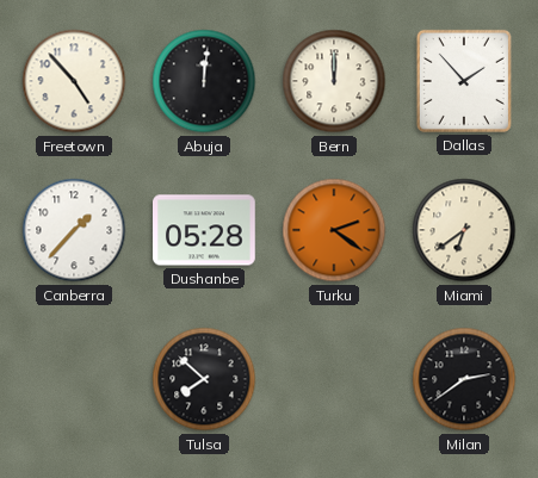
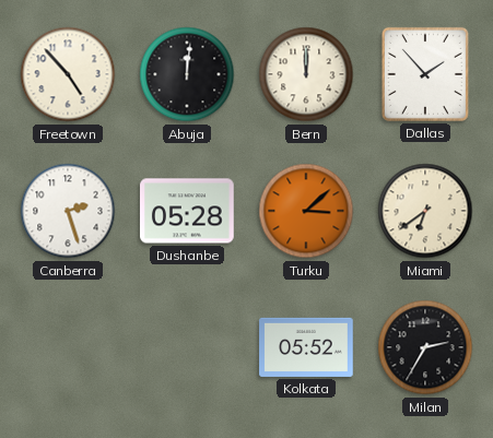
Canberra: 1:37 -> 2:27 (68, 211)
Turku: 2:21 -> 3:08 (306, 211)
Tulsa: 7:52 -> none (204, 379)
Kolkata: none -> 05:52 (306, 347)
Milan: 2:39 -> 2:35 (425, 347)
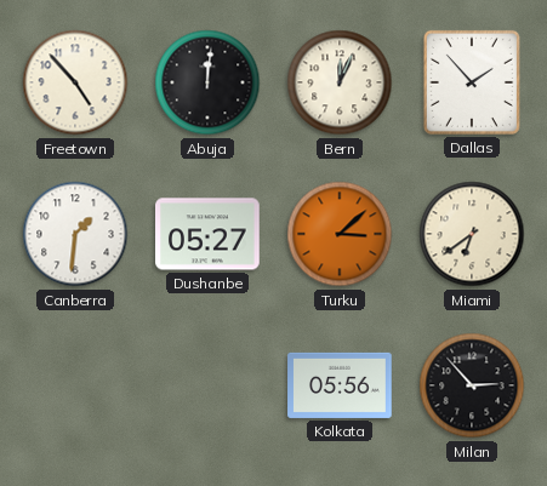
Bern: 12:00 -> 12:04 (340, 82)
Canberra: 2:27 -> 1:31 (75, 234)
Dushanbe: 05:28 -> 05:27 (209, 234)
Kolkata: 05:52 -> 05:56 (340, 385)
Milan: 2:35 -> 2:53 (472, 385)
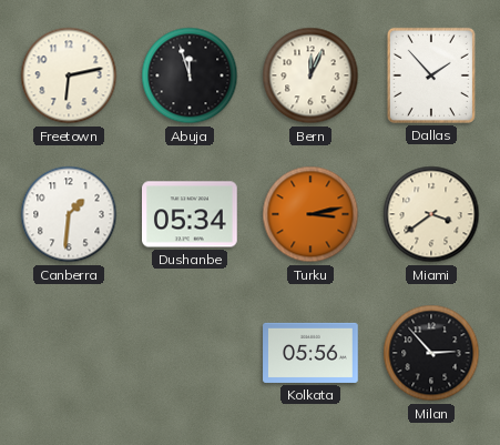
Freetown: 4:53 -> 6:13 (69, 75)
Abuja: 12:01 -> 11:57 (190, 75)
Dushanbe: 05:27 -> 05:34 (191, 214)
Turku: 3:08 -> 3:13 (310, 214)
Miami: 6:39 -> 3:39 (431, 214)
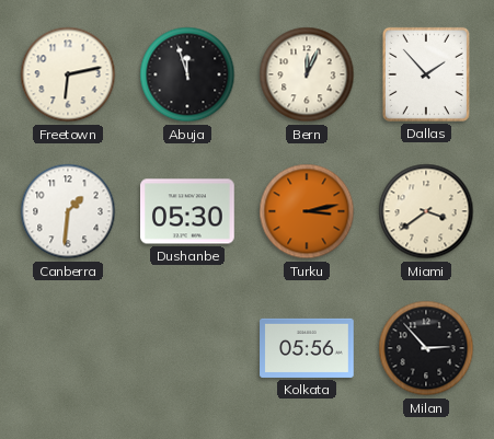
Dushanbe: 05:34 -> 05:30 (188, 211)
